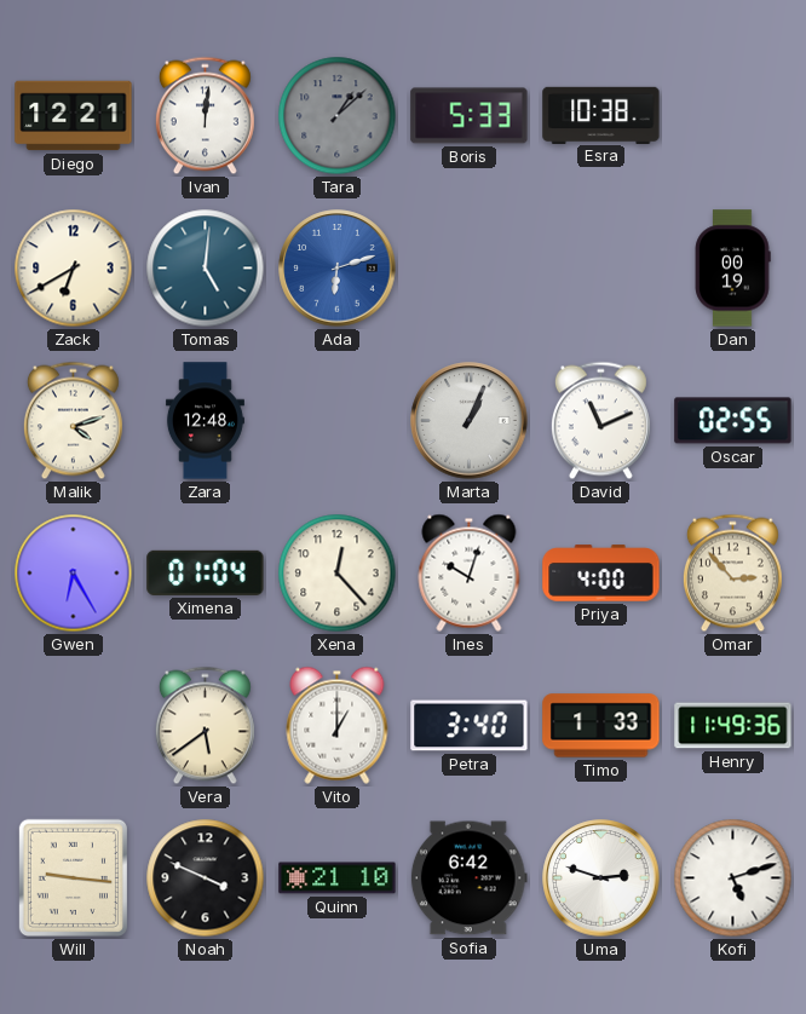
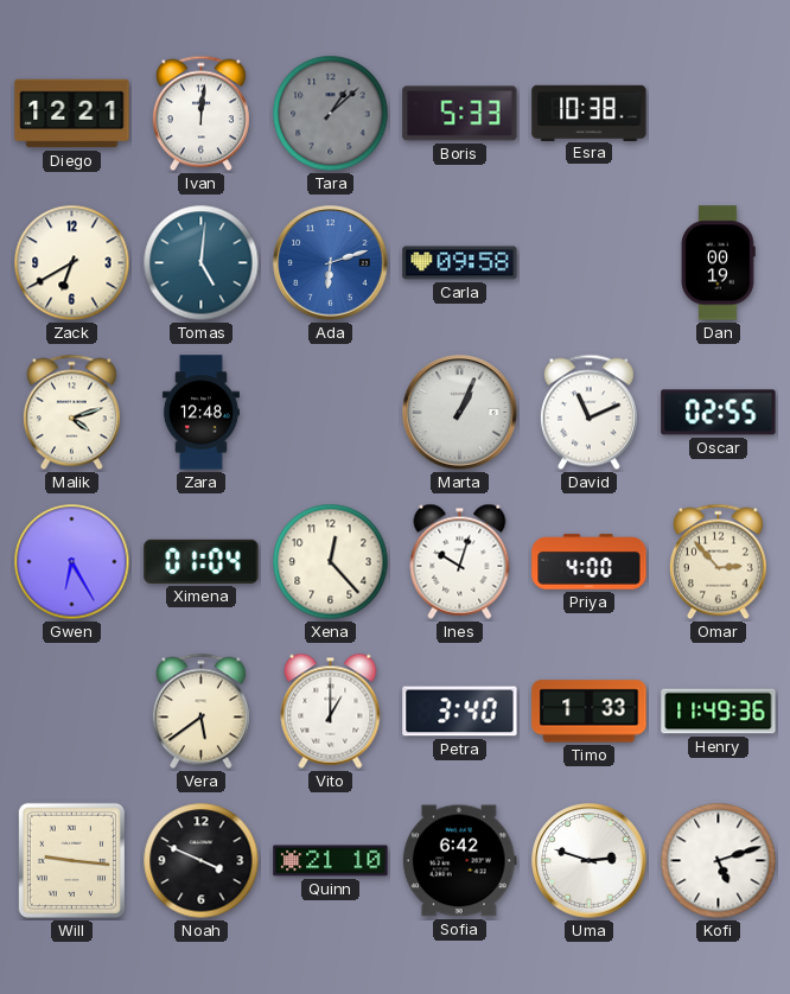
Carla: none -> 09:58 (460, 263)
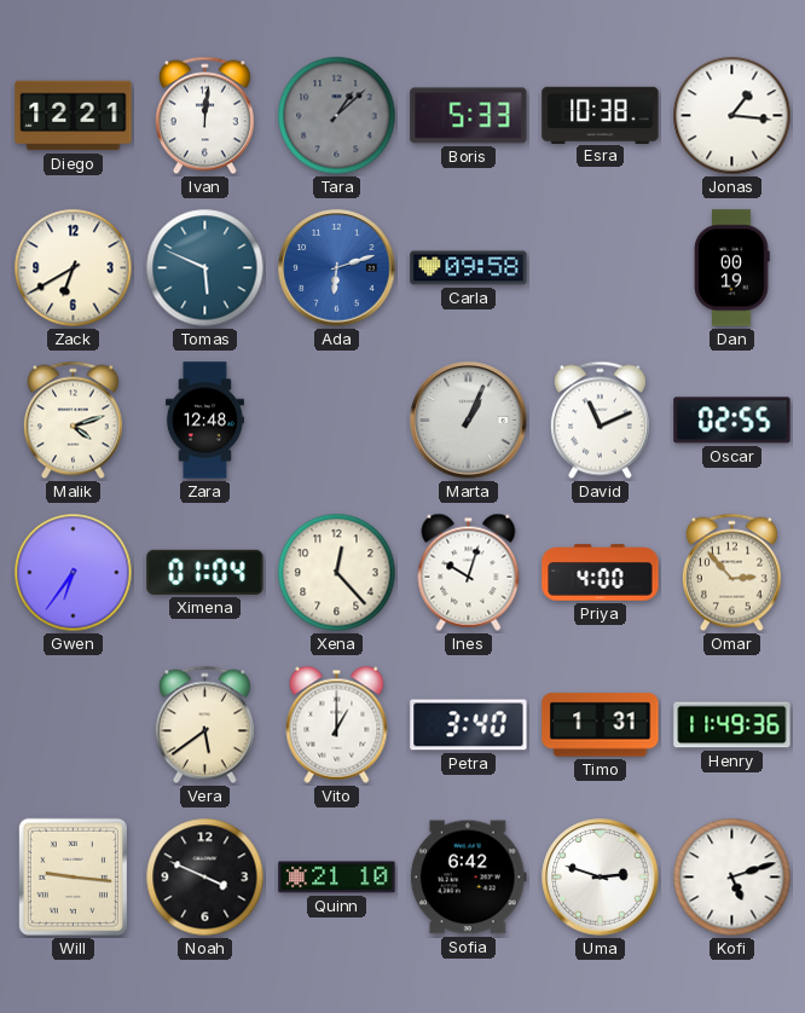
Jonas: none -> 1:16 (732, 116)
Tomas: 5:01 -> 5:49 (205, 268)
Gwen: 6:25 -> 6:36 (74, 573)
Timo: 1:33 -> 1:31 (601, 725)
